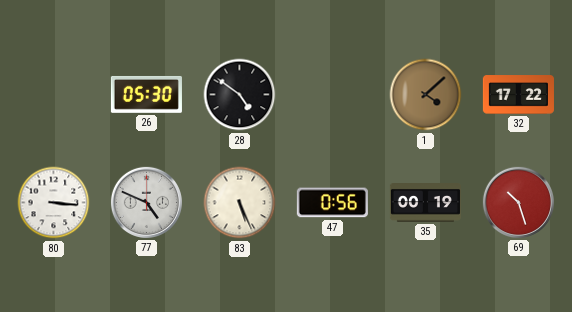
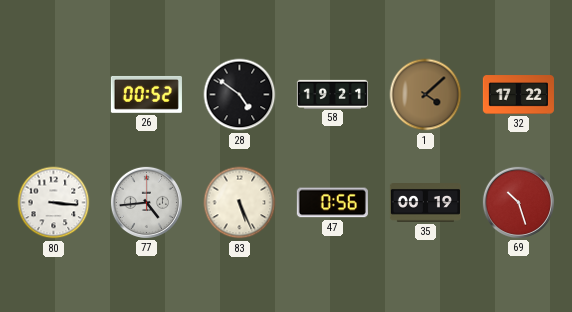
26: 05:30 -> 00:52 (146, 94)
58: none -> 19:21 (332, 94)
77: 4:49 -> 4:44 (146, 202)
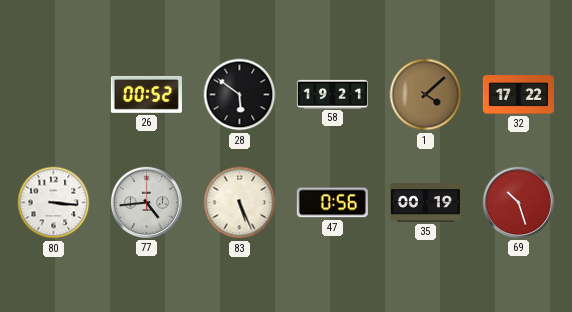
28: 4:51 -> 5:51 (240, 95)
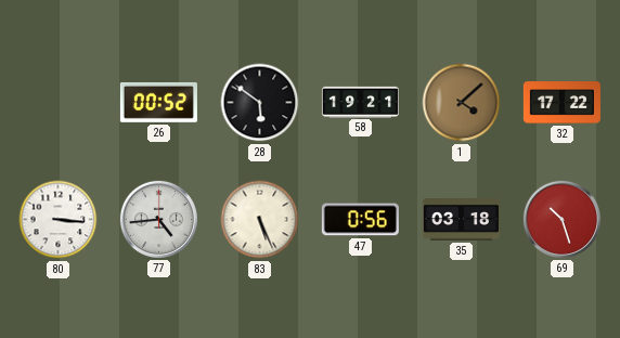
35: 00:19 -> 03:18 (461, 220)
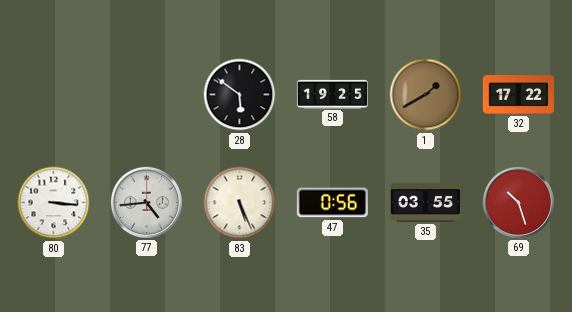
26: 00:52 -> none (158, 102)
58: 19:21 -> 19:25 (332, 94)
1: 4:08 -> 1:40 (426, 95)
35: 03:18 -> 03:55 (425, 203)
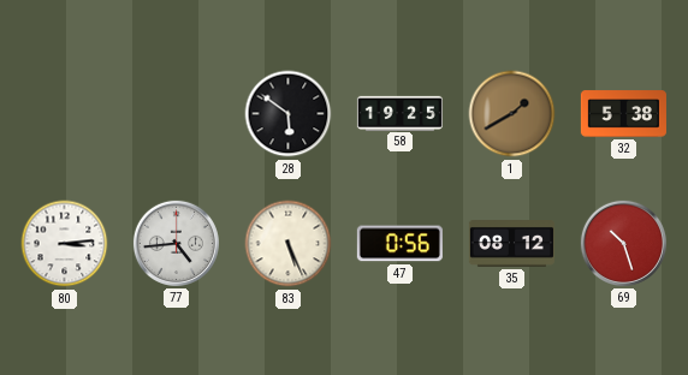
32: 17:22 -> 5:38 (623, 114)
80: 3:16 -> 3:14 (65, 244)
35: 03:55 -> 08:12 (511, 244)
